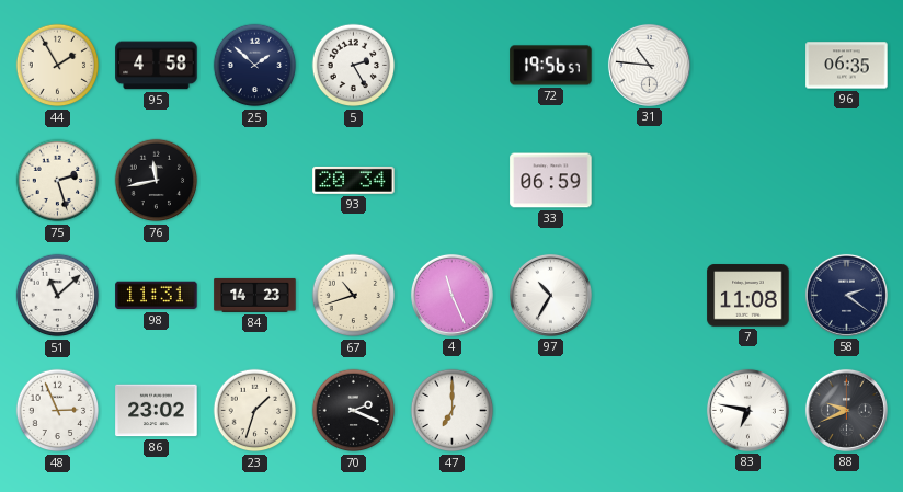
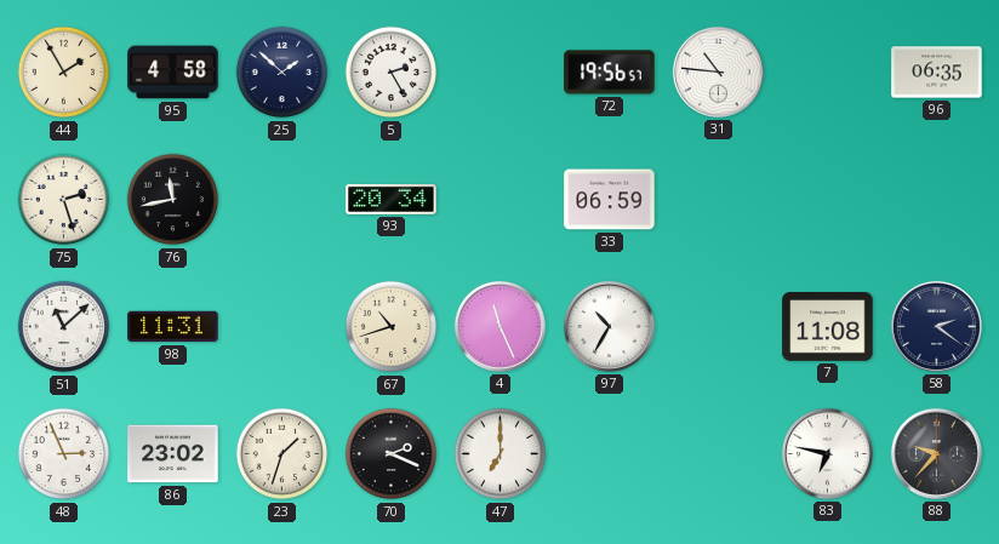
84: 14:23 -> none (255, 296)
88: 9:41 -> 9:37 (936, 453)
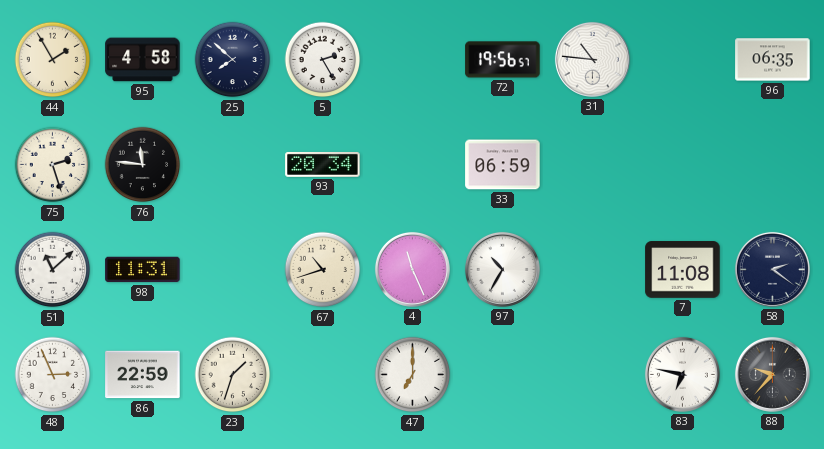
25: 1:52 -> 7:52 (233, 60)
76: 11:43 -> 11:46 (143, 165)
86: 23:02 -> 22:59 (143, 375)
70: 2:19 -> none (392, 454)
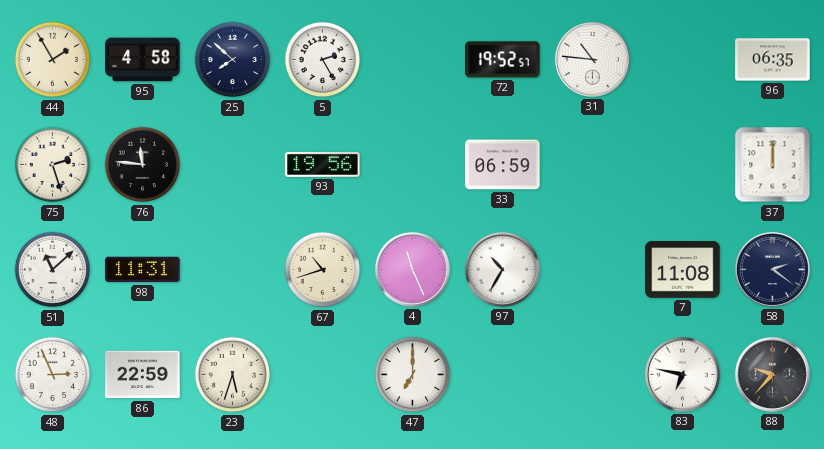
72: 19:56 -> 19:52 (503, 60)
93: 20:34 -> 19:56 (323, 164)
37: none -> 12:00 (773, 165)
23: 1:33 -> 5:33 (233, 375)
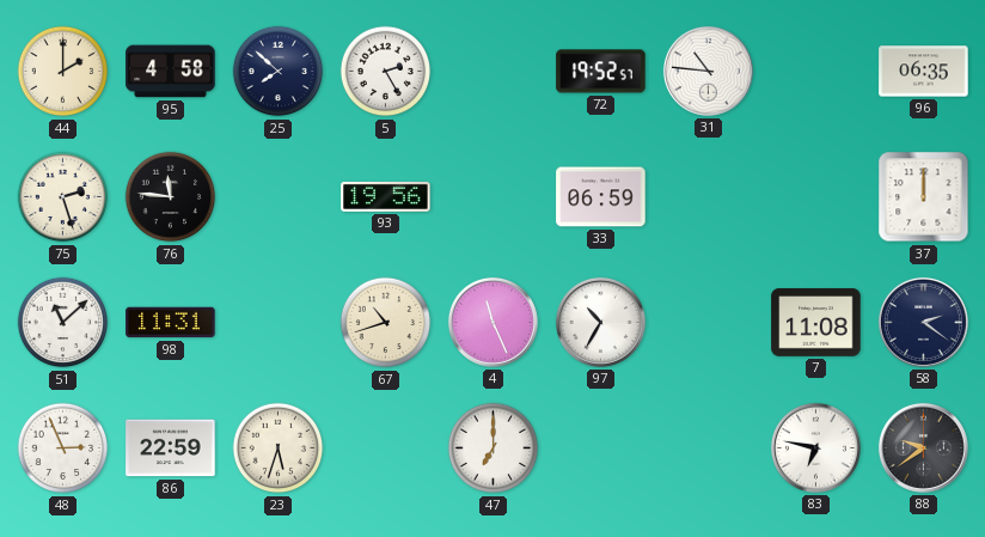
44: 1:55 -> 2:00 (63, 72)
88: 9:37 -> 9:39 (923, 447)
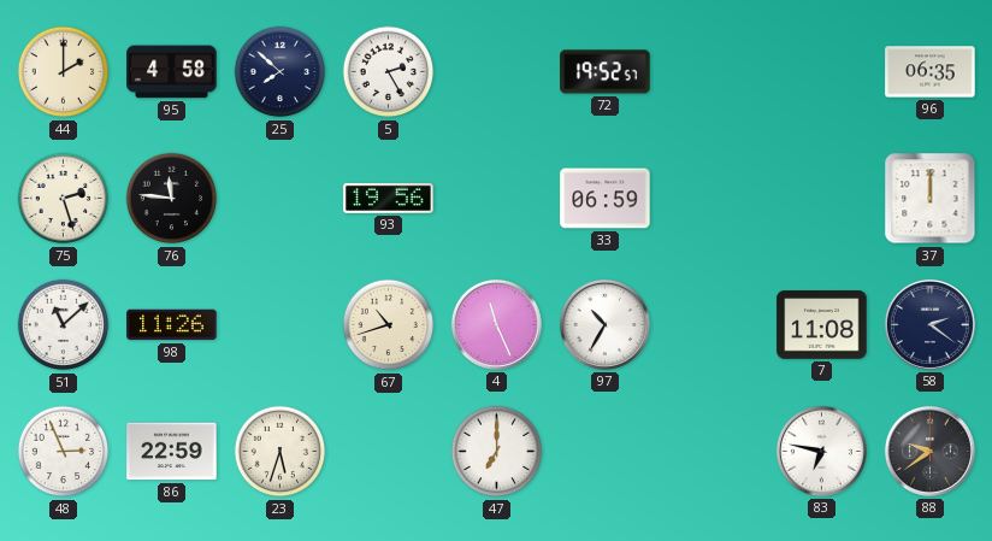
31: 10:46 -> none (708, 71)
98: 11:31 -> 11:26 (172, 325)
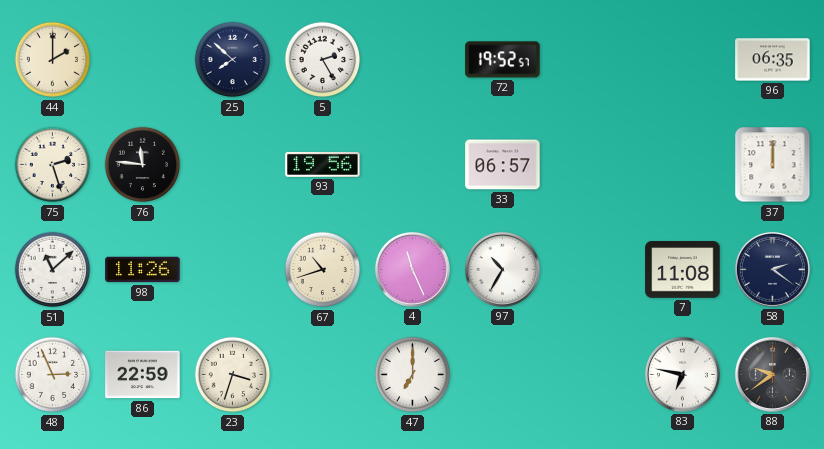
95: 4:58 -> none (172, 72)
33: 06:59 -> 06:57 (503, 165)
23: 5:33 -> 3:33 (233, 375)
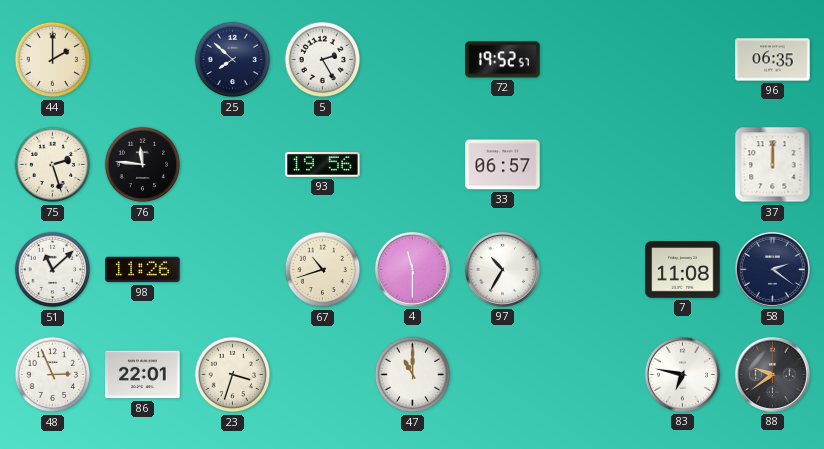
4: 11:26 -> 11:30 (412, 269)
86: 22:59 -> 22:01 (143, 375)
47: 7:00 -> 11:00 (413, 375)
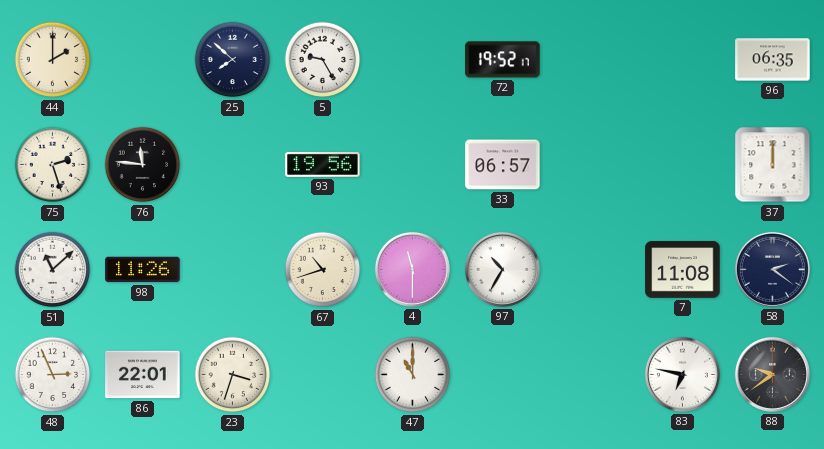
5: 2:25 -> 9:25 (323, 60)
72: 19:52:57 -> 19:52:17 (503, 60)
